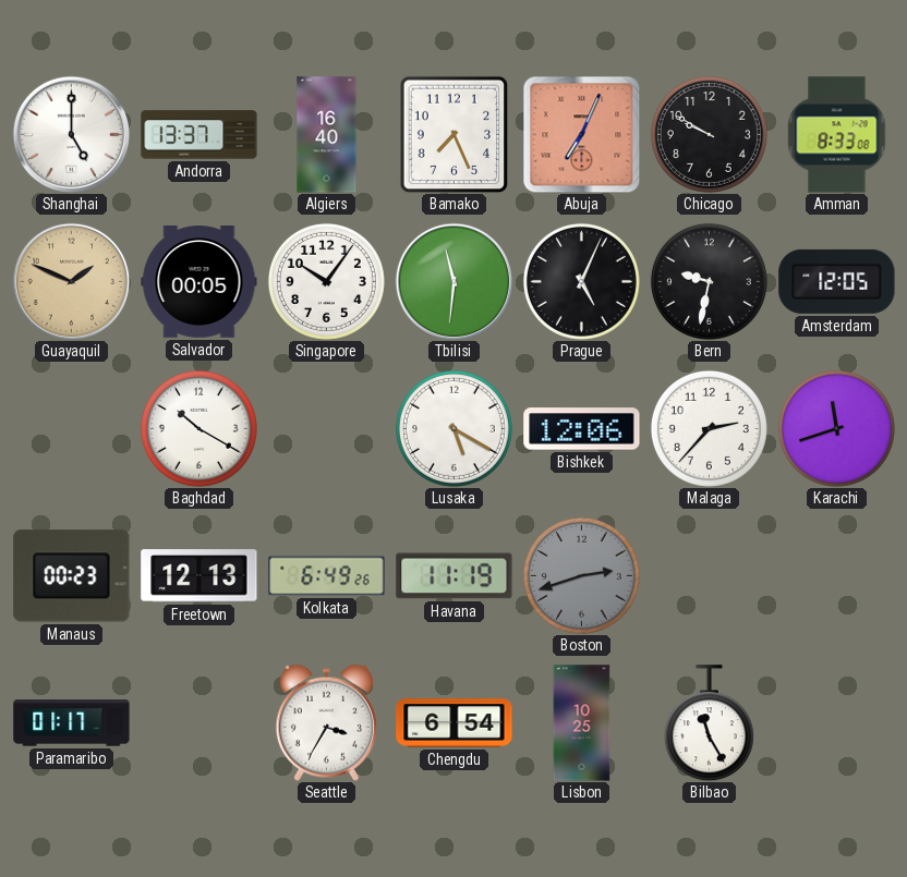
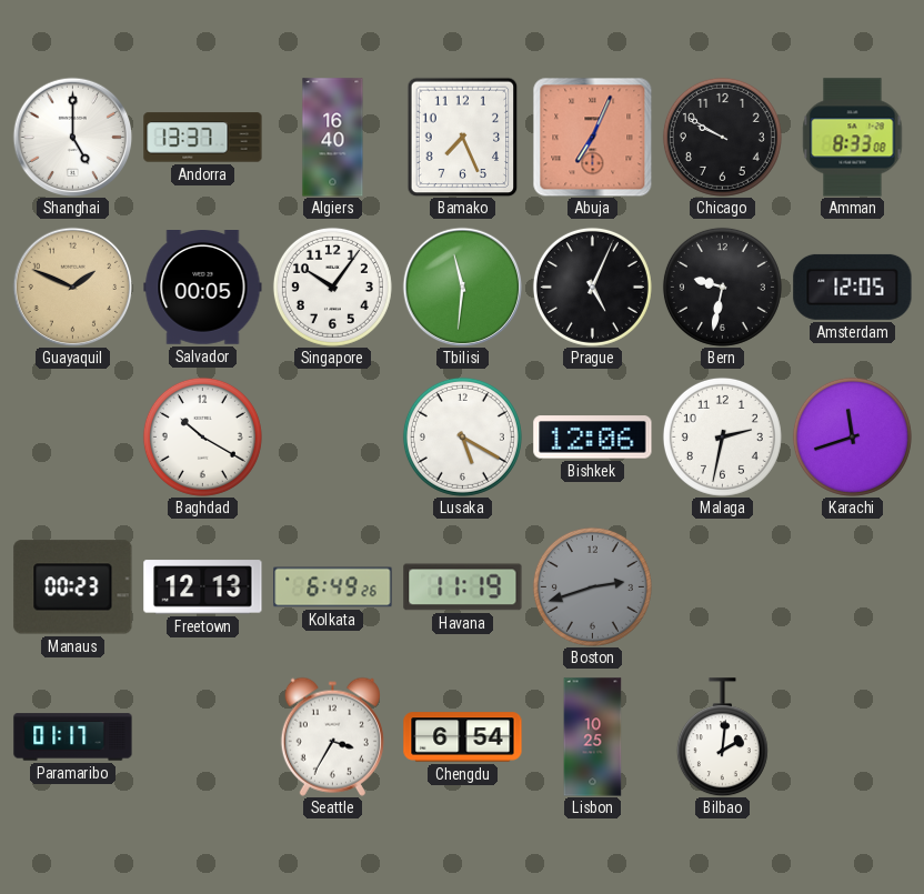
Malaga: 2:37 -> 2:32 (722, 436)
Bilbao: 11:25 -> 2:01 (722, 737)
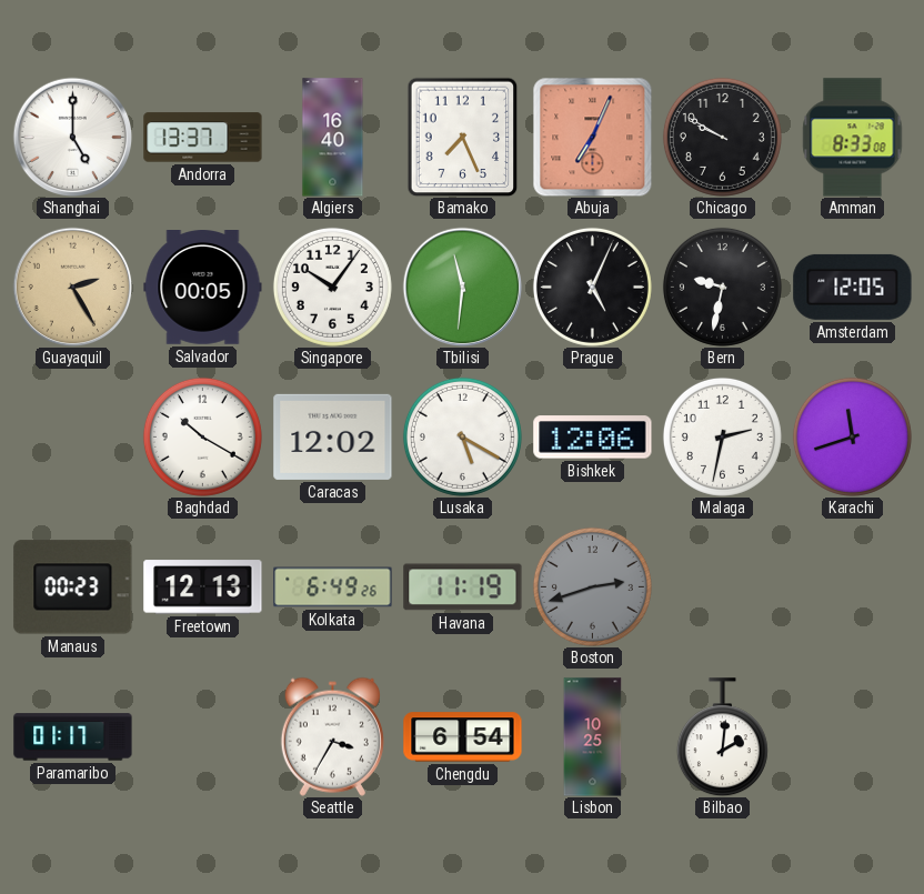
Guayaquil: 1:49 -> 2:25 (72, 287)
Caracas: none -> 12:02 (333, 436)
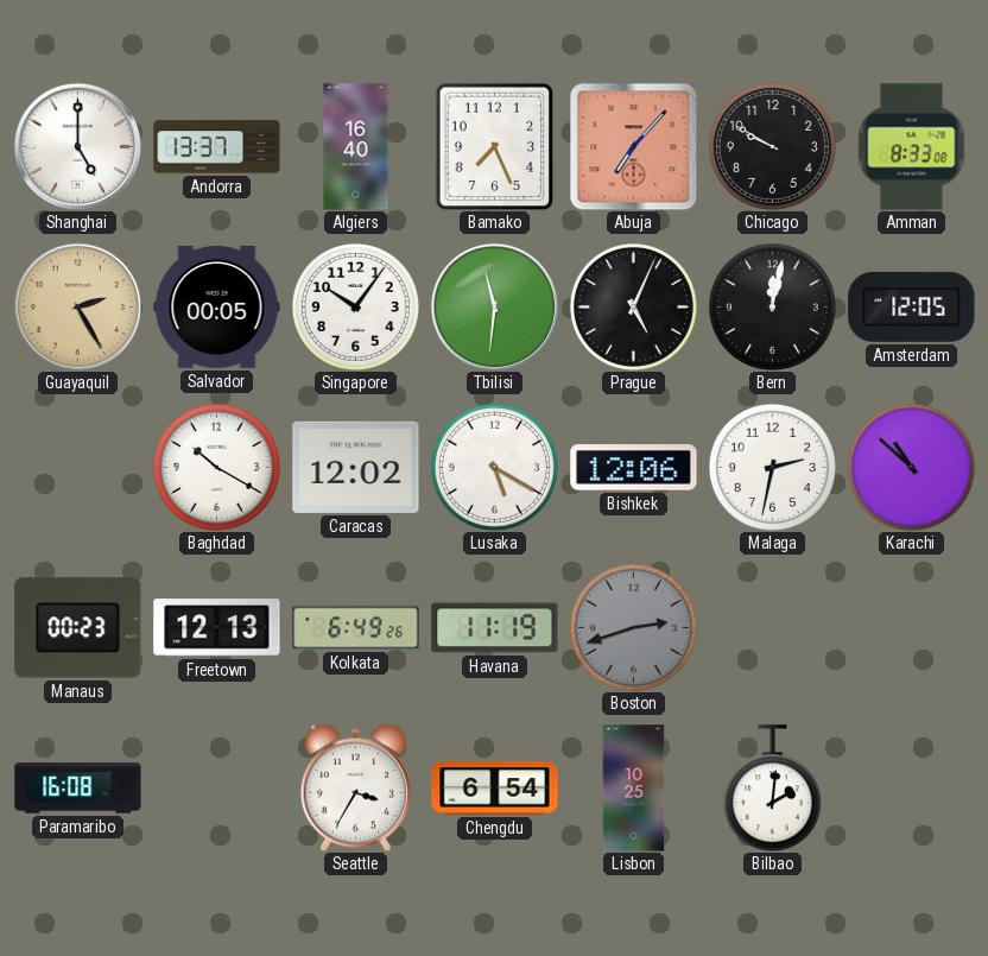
Abuja: 7:04 -> 7:07 (633, 146)
Bern: 9:32 -> 12:02 (772, 306)
Karachi: 11:42 -> 10:52 (911, 467)
Paramaribo: 01:17 -> 16:08 (78, 789)
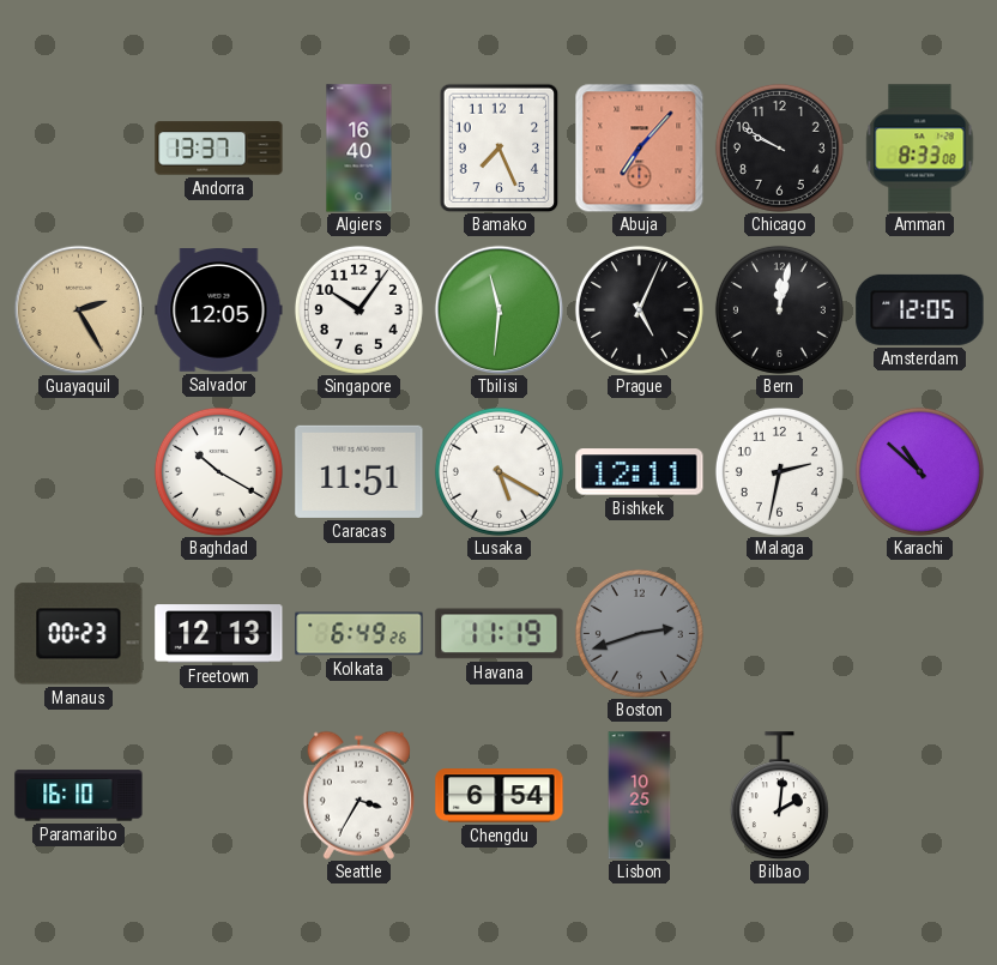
Shanghai: 5:00 -> none (77, 146)
Salvador: 00:05 -> 12:05 (219, 310)
Caracas: 12:02 -> 11:51 (359, 471)
Bishkek: 12:06 -> 12:11 (640, 472)
Paramaribo: 16:08 -> 16:10 (79, 796)
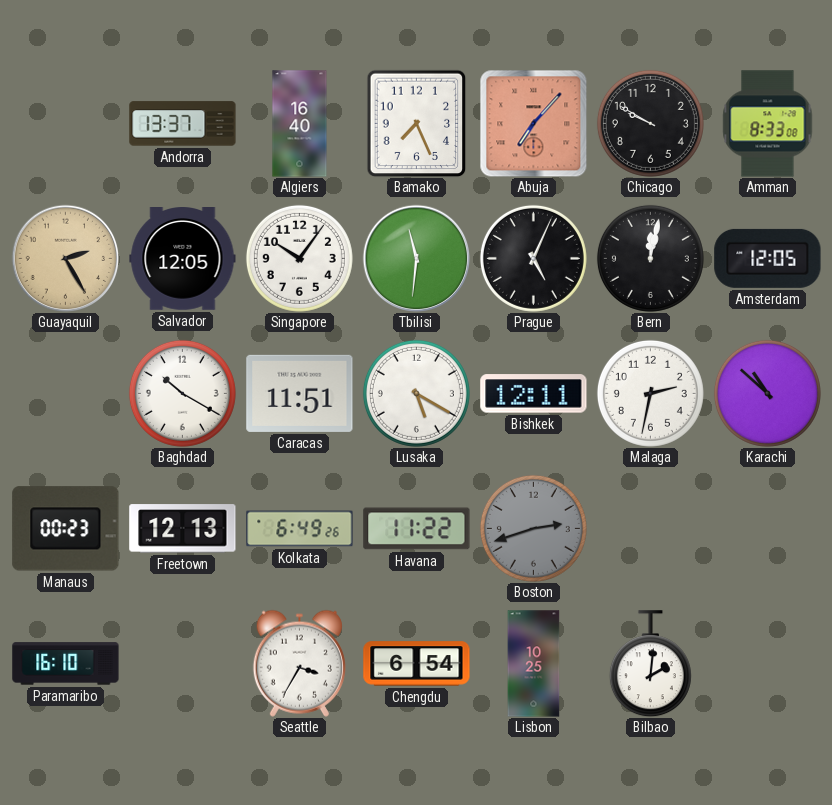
Havana: 11:19 -> 11:22 (417, 529)
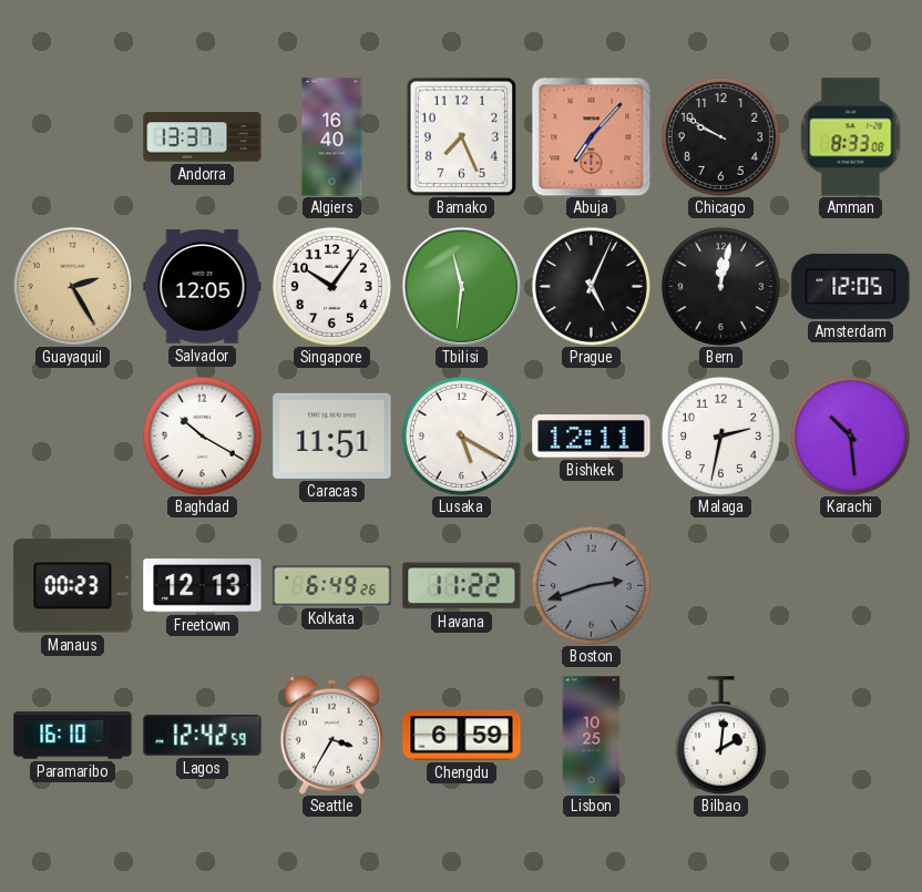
Karachi: 10:52 -> 10:29 (850, 435)
Lagos: none -> 12:42 (203, 736)
Chengdu: 6:54 -> 6:59 (462, 736)
